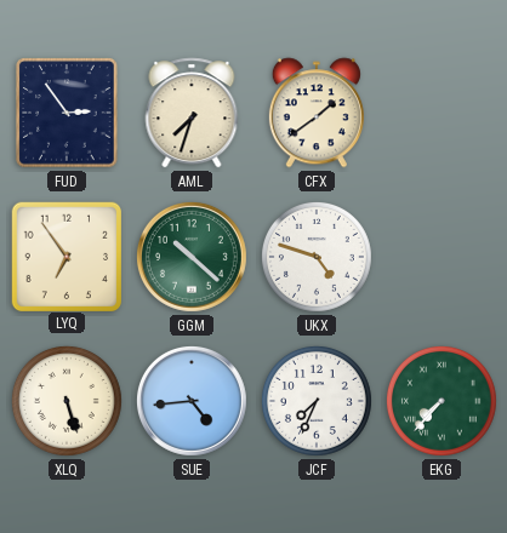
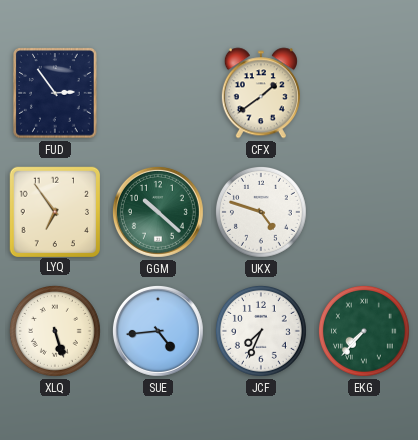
AML: 7:33 -> none (192, 113)
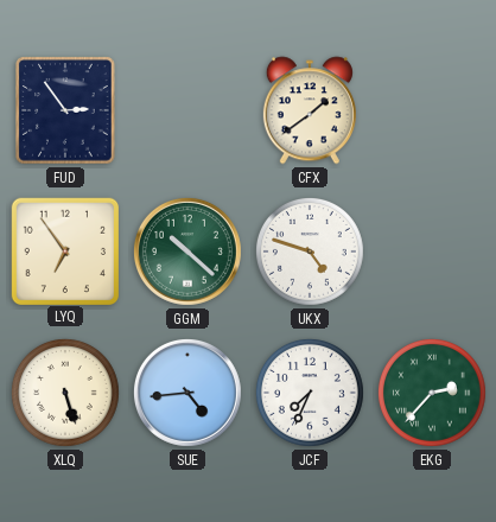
EKG: 7:37 -> 2:37 (432, 393)
